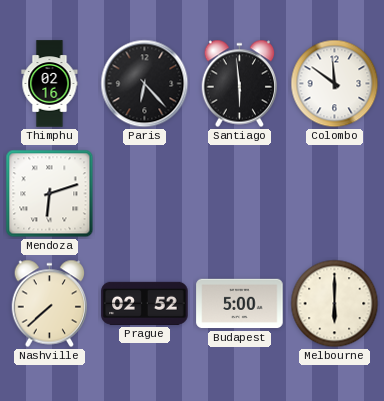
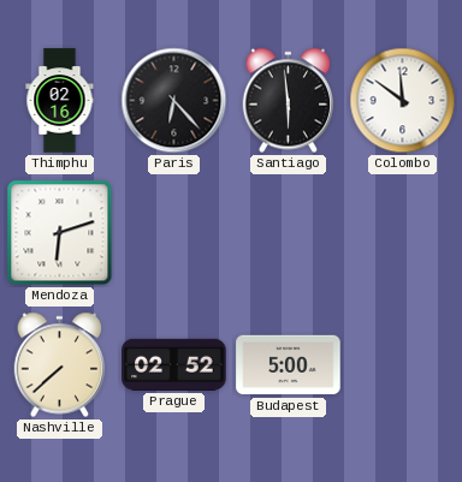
Melbourne: 6:00 -> none (335, 304)
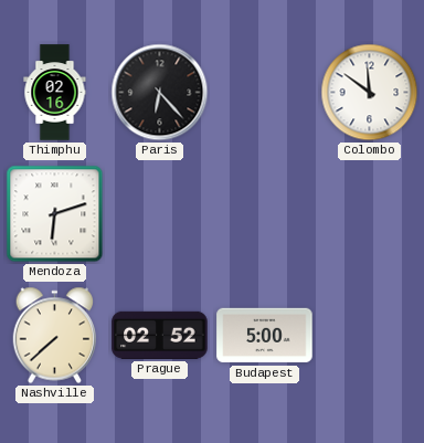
Santiago: 5:59 -> none (289, 101)
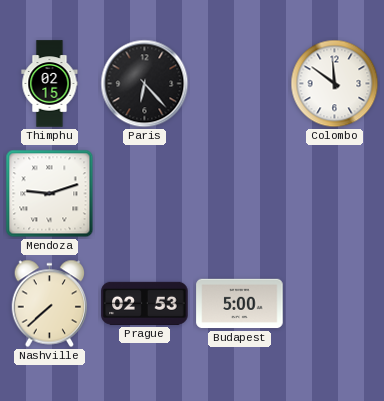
Thimphu: 02:16 -> 02:15 (50, 84)
Mendoza: 6:12 -> 9:12 (50, 194)
Prague: 02:52 -> 02:53 (145, 303)
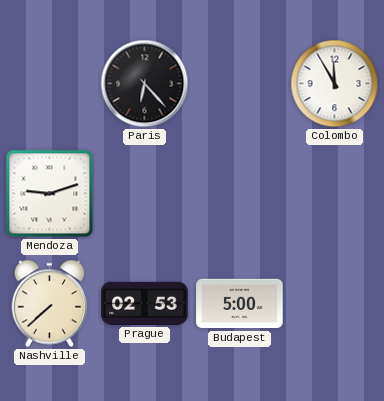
Thimphu: 02:15 -> none (50, 84)
Colombo: 11:51 -> 11:55 (335, 84)
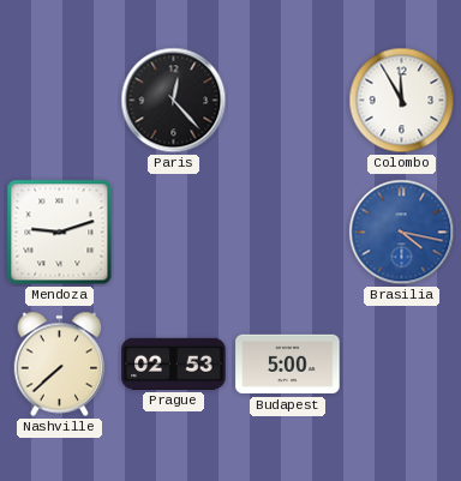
Paris: 6:23 -> 12:23 (174, 101)
Brasilia: none -> 4:17 (402, 233)
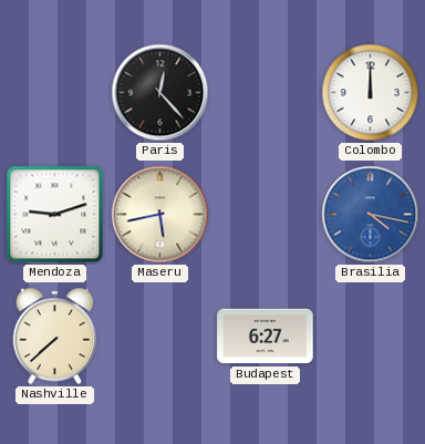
Colombo: 11:55 -> 12:00 (371, 93)
Maseru: none -> 5:43 (160, 215)
Prague: 02:53 -> none (174, 363)
Budapest: 5:00 -> 6:27 (266, 337)
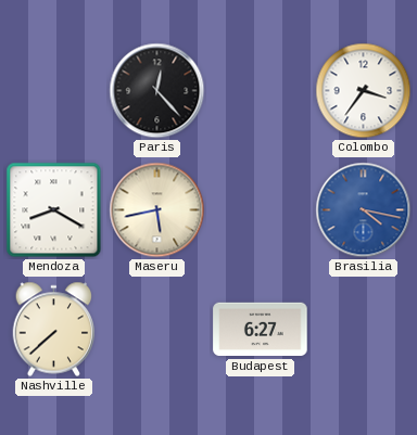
Colombo: 12:00 -> 3:36 (364, 91)
Mendoza: 9:12 -> 8:20 (54, 210)
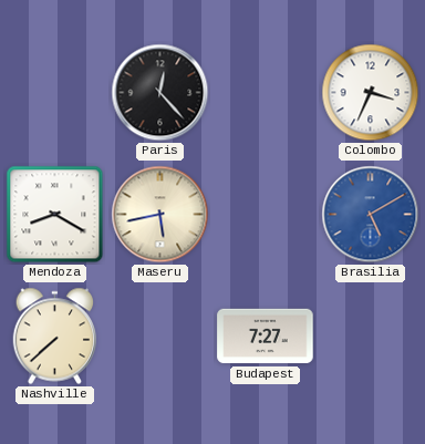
Colombo: 3:36 -> 3:34 (371, 93)
Brasilia: 4:17 -> 5:10 (371, 215)
Budapest: 6:27 -> 7:27 (266, 337)
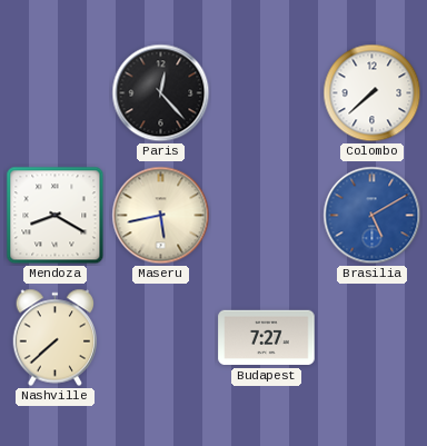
Colombo: 3:34 -> 7:38 (373, 93)
